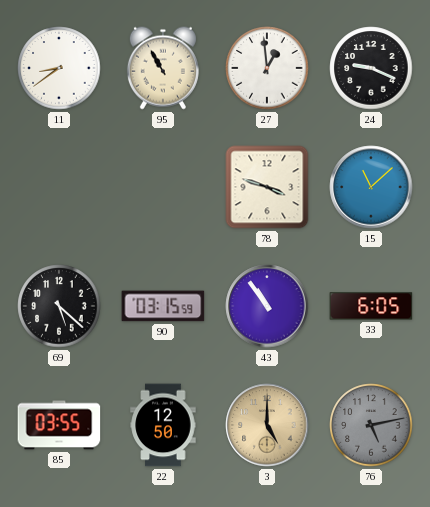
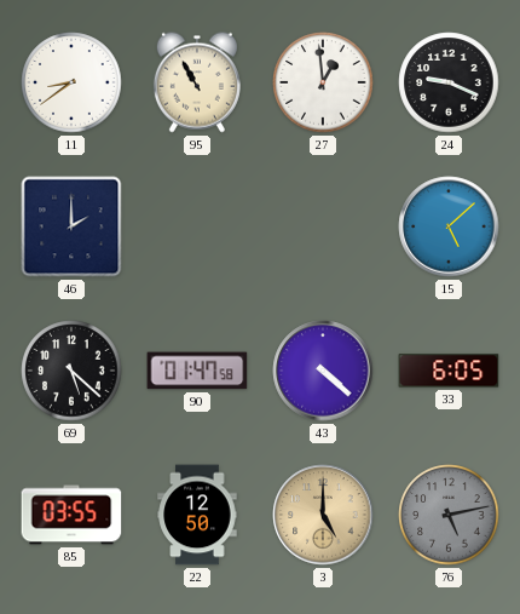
46: none -> 2:00 (71, 226)
78: 3:48 -> none (267, 187)
15: 11:08 -> 5:08 (449, 226)
90: 03:15 -> 01:47 (197, 371)
43: 10:54 -> 4:22 (323, 371)
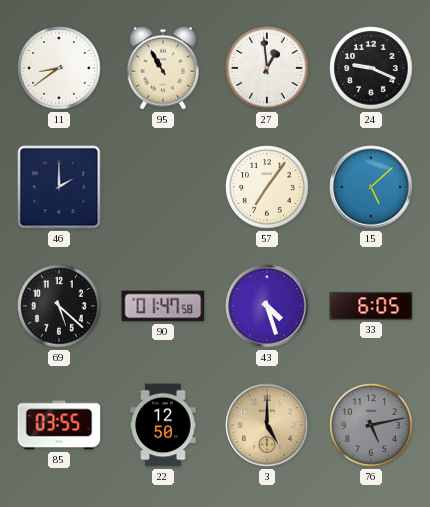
57: none -> 7:06 (267, 187)
43: 4:22 -> 4:27 (267, 306)
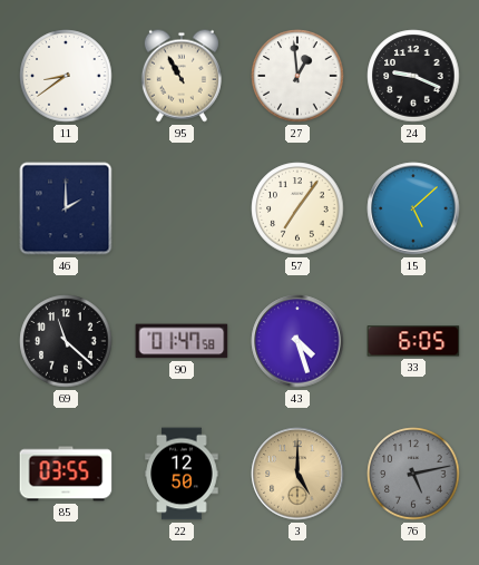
69: 5:22 -> 11:22 (66, 341)
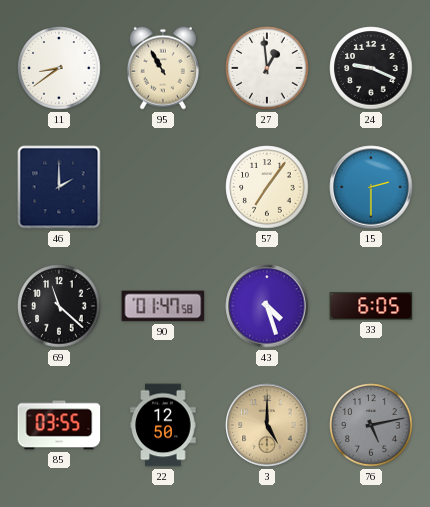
15: 5:08 -> 2:30 (371, 187)
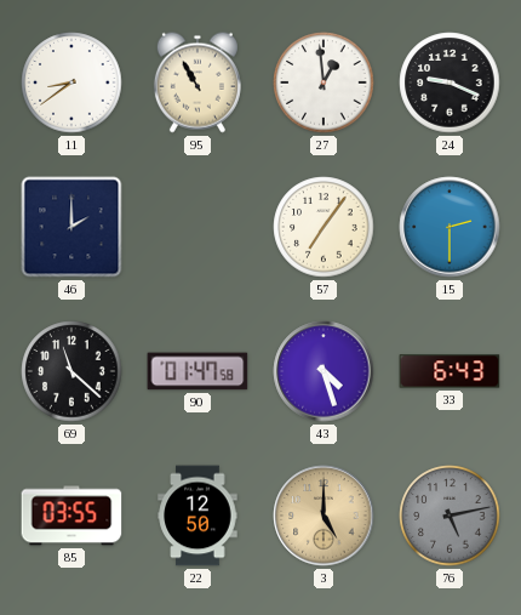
33: 6:05 -> 6:43 (450, 371)
